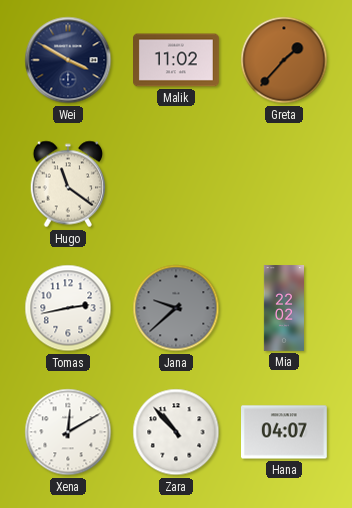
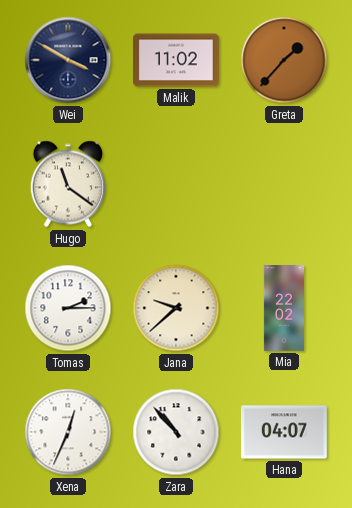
Tomas: 2:43 -> 2:15 (68, 308)
Jana dial: grey -> cream (176, 308)
Xena: 12:10 -> 12:34 (68, 432)
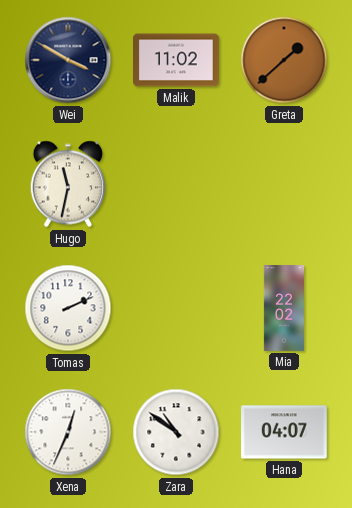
Greta: 1:37 -> 1:38 (284, 60)
Hugo: 11:21 -> 11:32 (68, 184)
Tomas: 2:15 -> 2:11 (68, 308)
Jana: 9:38 -> none (176, 308)
Zara: 10:53 -> 10:51 (176, 432)
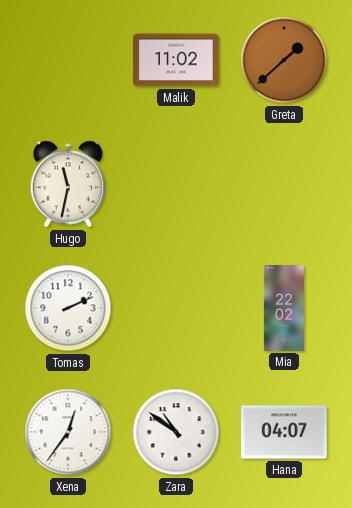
Wei: 3:50 -> none (68, 60)
Xena: 12:34 -> 12:36 (68, 432)
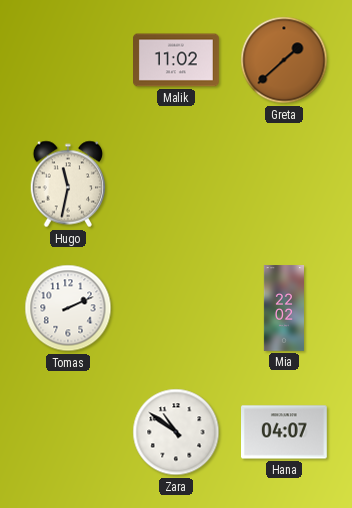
Xena: 12:36 -> none (68, 432)
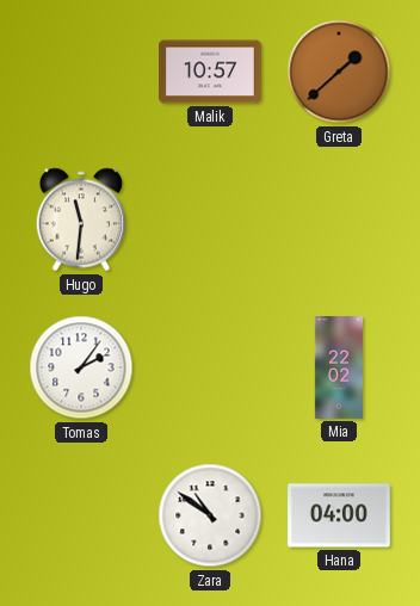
Malik: 11:02 -> 10:57 (211, 72)
Hugo: 11:32 -> 11:31 (81, 219)
Tomas: 2:11 -> 2:06 (81, 367)
Hana: 04:07 -> 04:00 (340, 515)
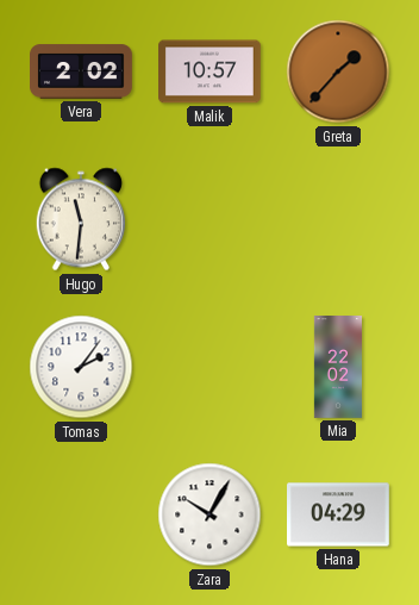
Vera: none -> 2:02 (82, 71)
Greta: 1:38 -> 1:37 (338, 71)
Zara: 10:51 -> 10:05 (209, 514)
Hana: 04:00 -> 04:29 (339, 514)
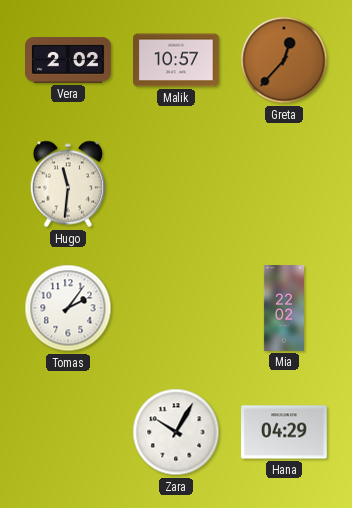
Greta: 1:37 -> 12:37 (284, 60)
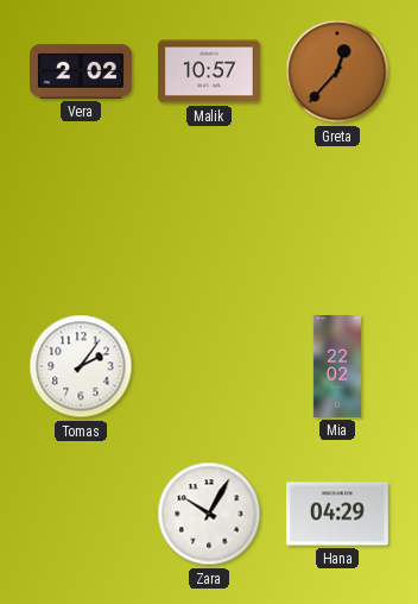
Hugo: 11:31 -> none (68, 184)
